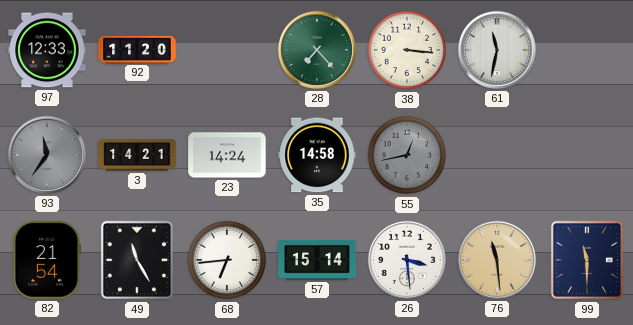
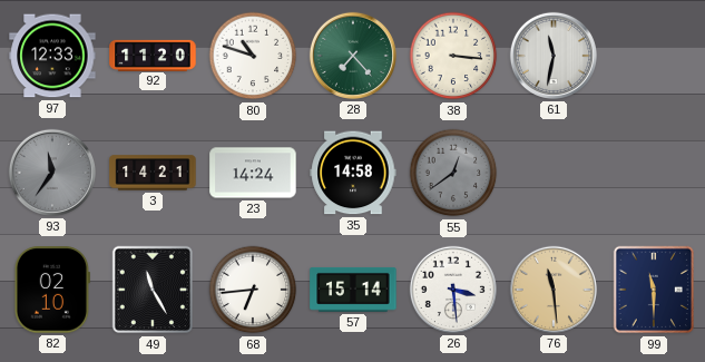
80: none -> 10:48 (253, 56)
55: 12:43 -> 12:39 (453, 173)
82: 21:54 -> 02:10 (52, 290)
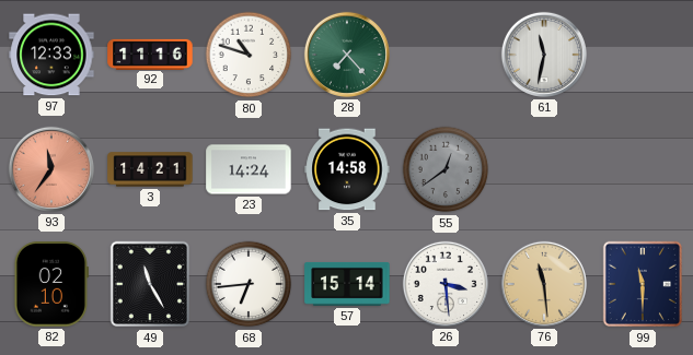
92: 11:20 -> 11:16 (150, 54)
38: 3:16 -> none (453, 56)
93 dial: grey -> salmon (51, 169)
